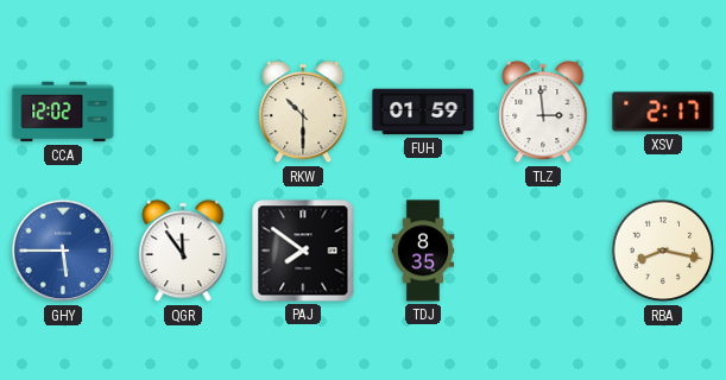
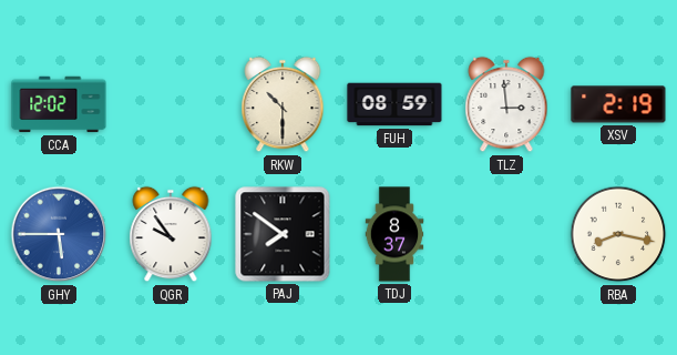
FUH: 01:59 -> 08:59 (394, 104)
XSV: 2:17 -> 2:19 (618, 104)
QGR: 11:54 -> 9:54 (171, 234)
TDJ: 8:35 -> 8:37 (394, 234)
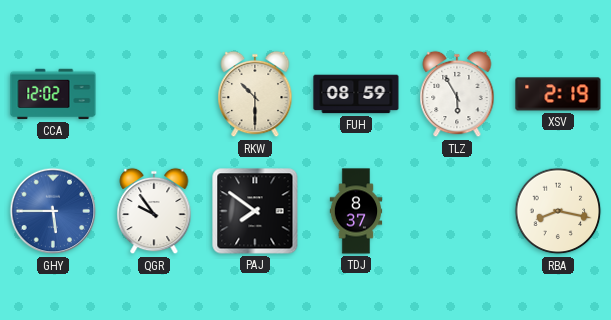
TLZ: 2:59 -> 5:55 (457, 94)
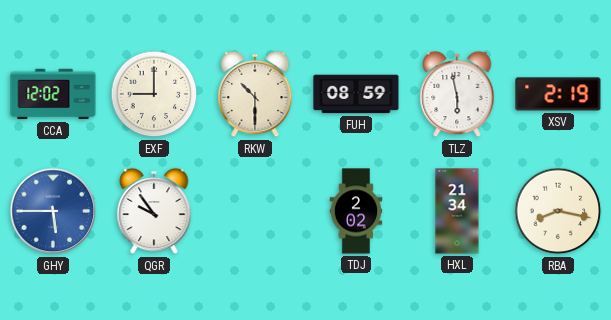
EXF: none -> 9:00 (154, 94)
TLZ: 5:55 -> 5:58 (457, 94)
PAJ: 7:51 -> none (255, 211)
TDJ: 8:37 -> 2:02 (356, 211)
HXL: none -> 21:34 (457, 211)
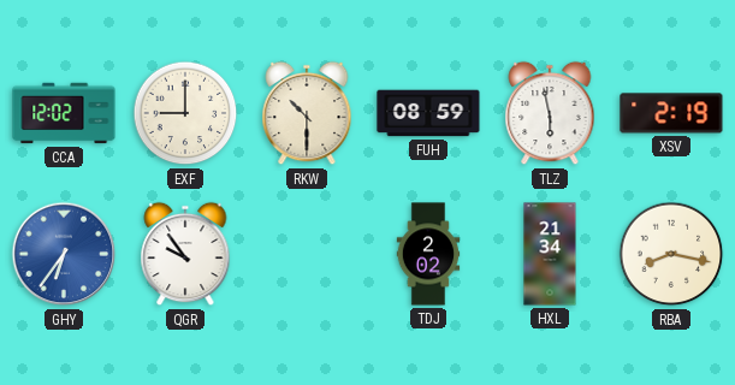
GHY: 5:45 -> 6:36 (64, 254)
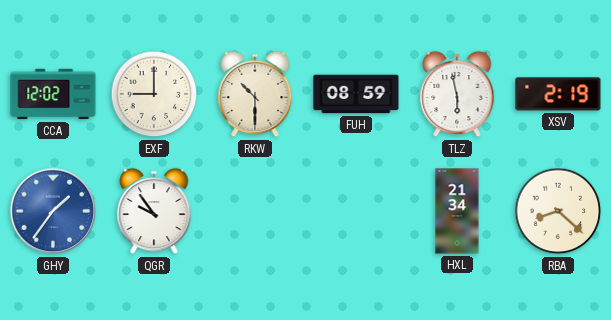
GHY: 6:36 -> 1:36 (53, 211)
TDJ: 2:02 -> none (428, 254)
RBA: 8:17 -> 8:22 (558, 211)
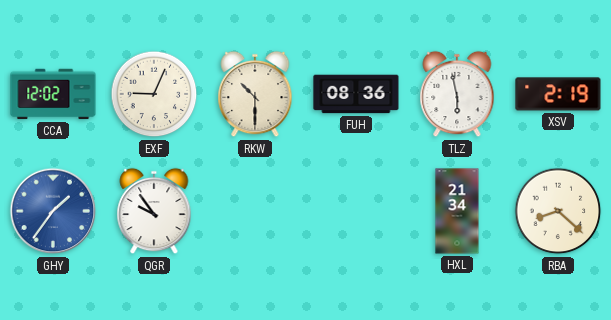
EXF: 9:00 -> 9:04 (154, 94)
FUH: 08:59 -> 08:36 (356, 94)
